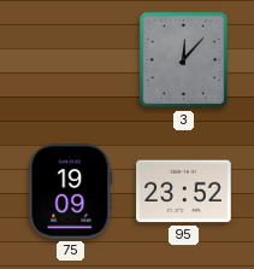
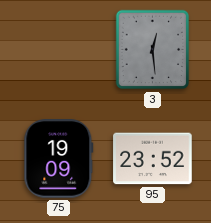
3: 12:07 -> 12:29 (153, 50)
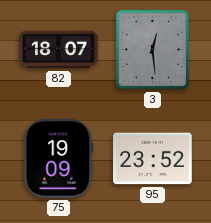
82: none -> 18:07 (59, 50)
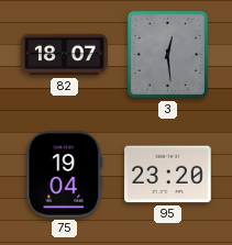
75: 19:09 -> 19:04 (65, 175)
95: 23:52 -> 23:20 (168, 175)
